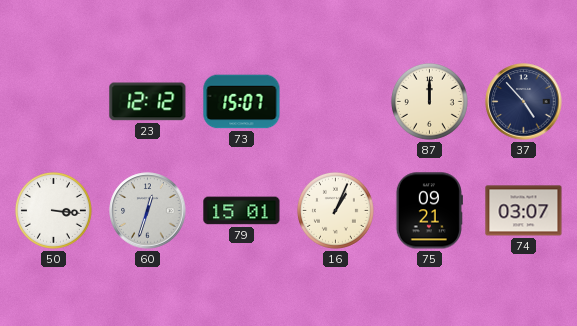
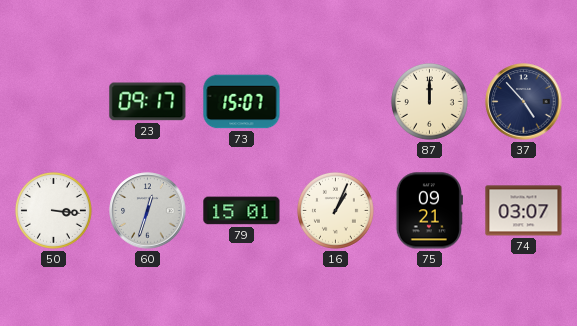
23: 12:12 -> 09:17 (148, 102)
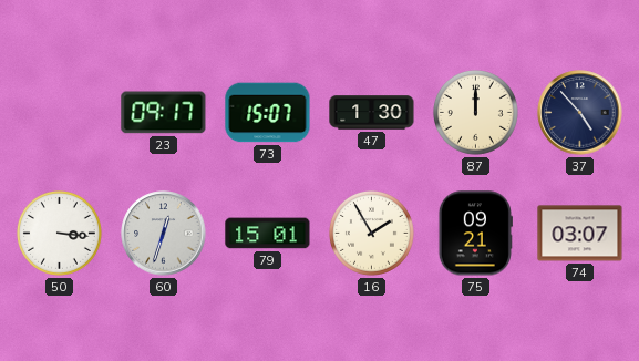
47: none -> 1:30 (372, 113)
16: 1:04 -> 1:55 (371, 233)
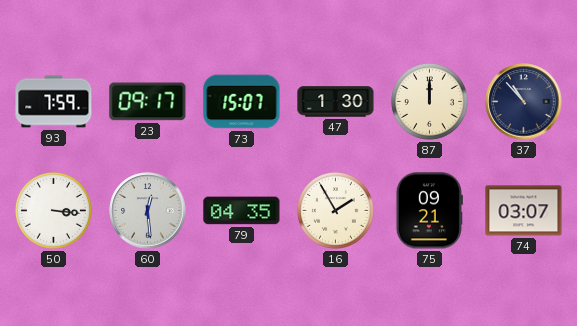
93: none -> 7:59 (54, 102)
37: 4:53 -> 10:53 (524, 102)
60: 12:33 -> 12:29 (148, 211)
79: 15:01 -> 04:35 (242, 211)
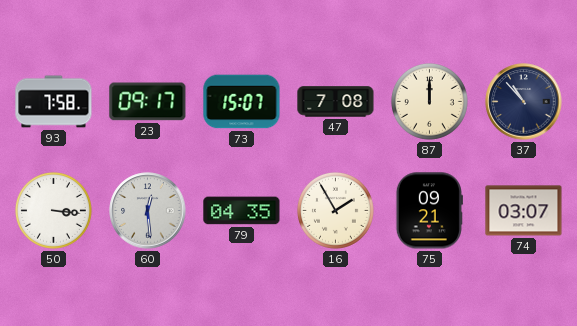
93: 7:59 -> 7:58 (54, 102)
47: 1:30 -> 7:08 (336, 102)
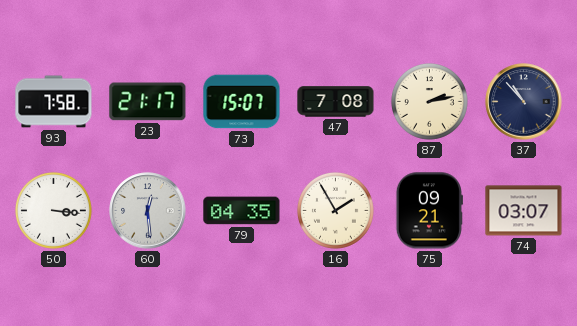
23: 09:17 -> 21:17 (148, 102)
87: 12:00 -> 2:13 (429, 101)
